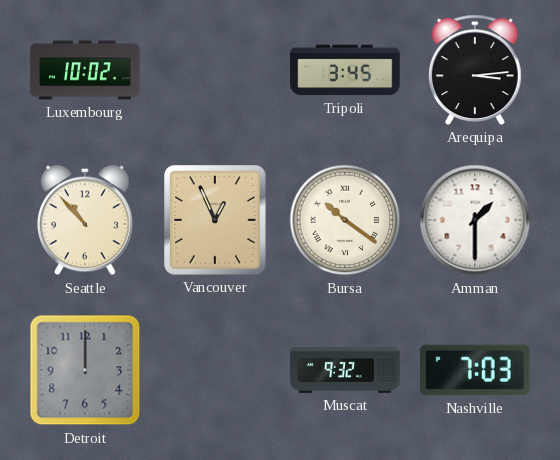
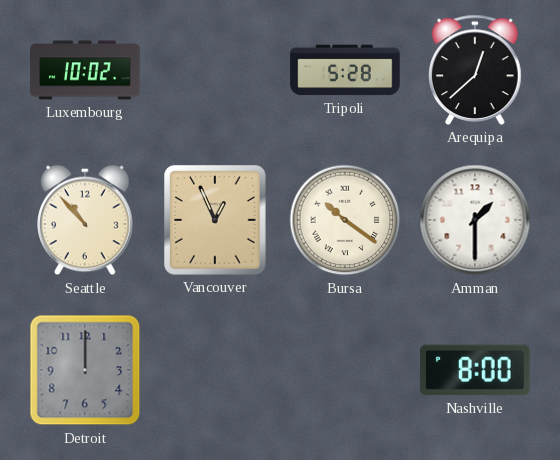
Tripoli: 3:45 -> 5:28 (345, 70)
Arequipa: 3:14 -> 12:38 (476, 70)
Muscat: 9:32 -> none (345, 370)
Nashville: 7:03 -> 8:00 (475, 370)
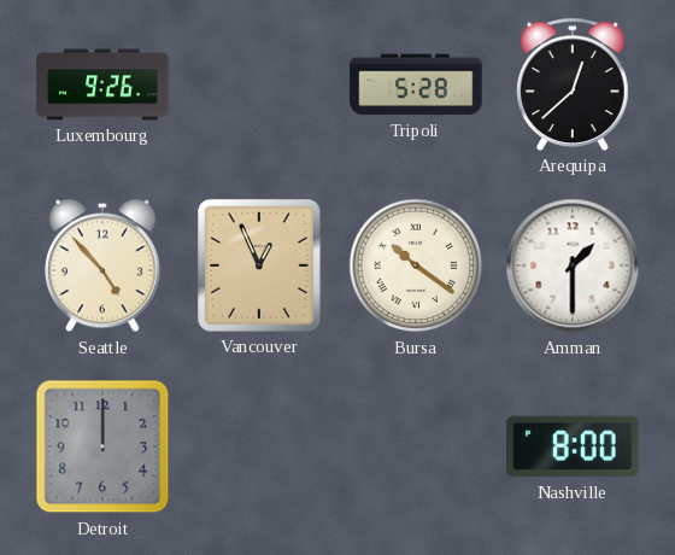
Luxembourg: 10:02 -> 9:26 (102, 84)
Seattle: 10:53 -> 4:53 (104, 265)
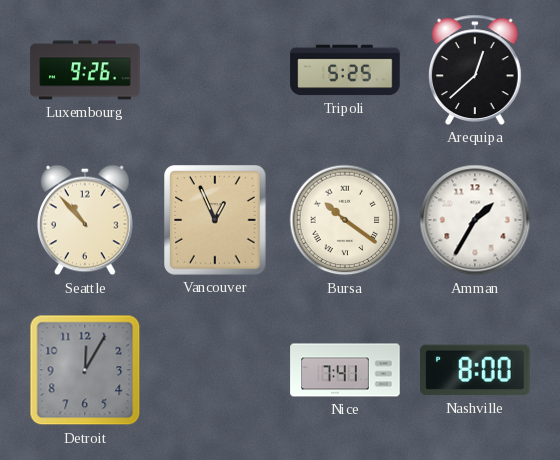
Tripoli: 5:28 -> 5:25 (345, 70)
Seattle: 4:53 -> 10:53 (86, 220)
Amman: 1:30 -> 1:35 (475, 220)
Detroit: 12:00 -> 12:05 (85, 370)
Nice: none -> 7:41 (345, 370)
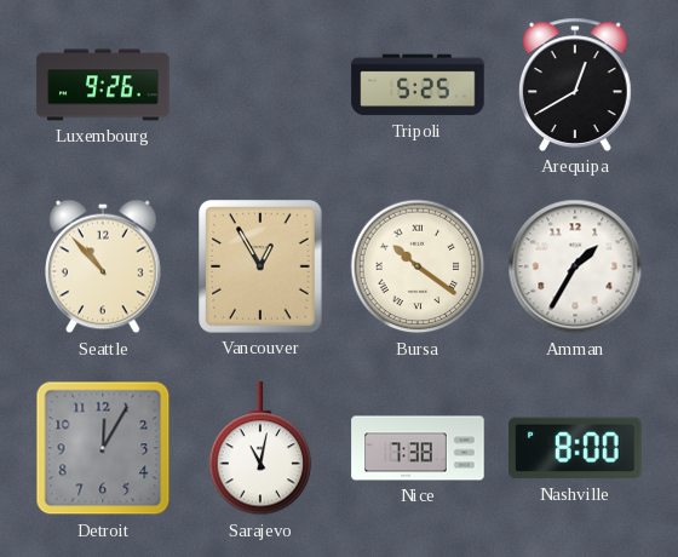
Arequipa: 12:38 -> 12:40 (576, 85)
Vancouver: 12:56 -> 12:55 (260, 266)
Sarajevo: none -> 11:02 (260, 449)
Nice: 7:41 -> 7:38 (418, 448)
